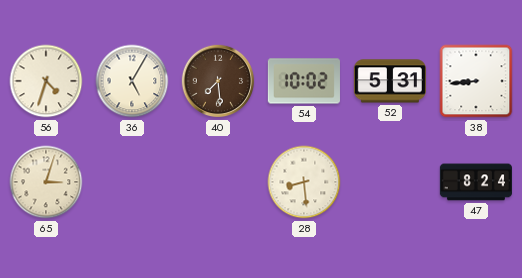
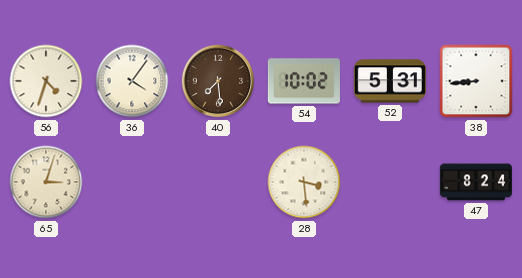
36: 5:05 -> 4:06 (132, 81)
28: 8:29 -> 3:29 (304, 182)
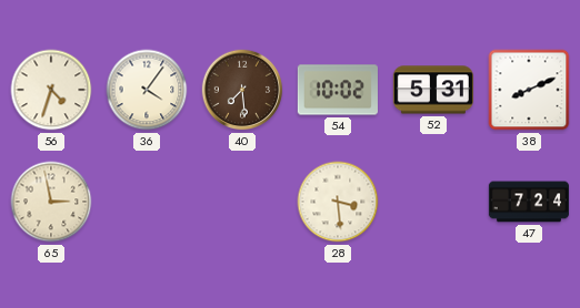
38: 8:44 -> 8:11 (529, 90)
65: 3:03 -> 2:58 (51, 202)
47: 8:24 -> 7:24 (529, 202)
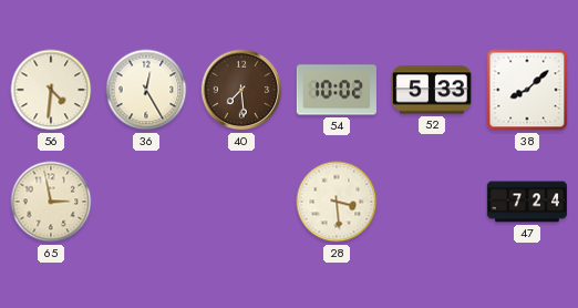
56: 4:33 -> 4:31 (51, 90)
36: 4:06 -> 12:25 (146, 90)
52: 5:31 -> 5:33 (432, 90)
38: 8:11 -> 8:08 (527, 90)
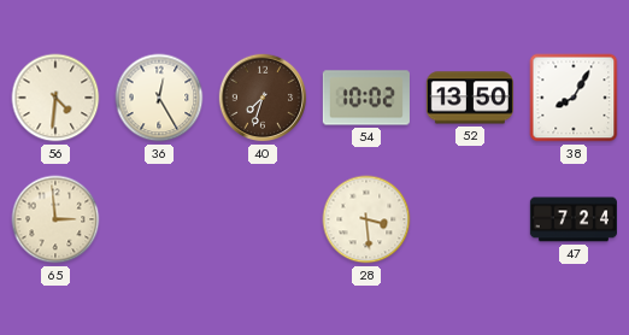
40: 7:29 -> 7:33 (263, 98)
52: 5:33 -> 13:50 (470, 98)
38: 8:08 -> 8:05 (574, 98)
65: 2:58 -> 2:59 (55, 219)
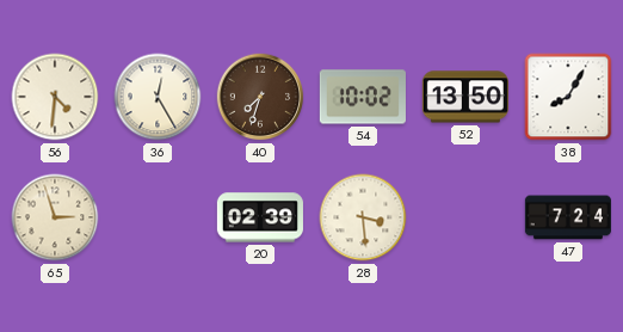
65: 2:59 -> 2:57 (55, 217)
20: none -> 02:39 (260, 217)
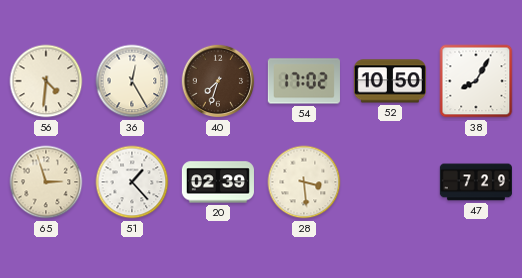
54: 10:02 -> 17:02 (304, 81)
52: 13:50 -> 10:50 (390, 81)
51: none -> 1:23 (132, 182)
47: 7:24 -> 7:29 (476, 182)
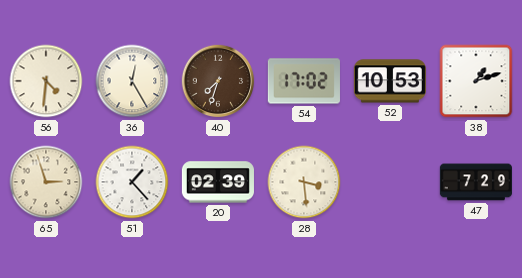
52: 10:50 -> 10:53 (390, 81)
38: 8:05 -> 1:12 (476, 81)
